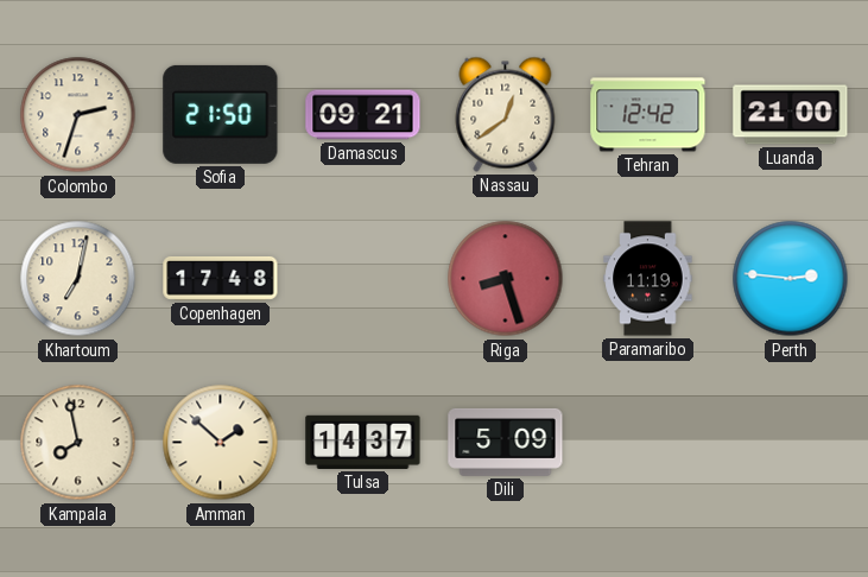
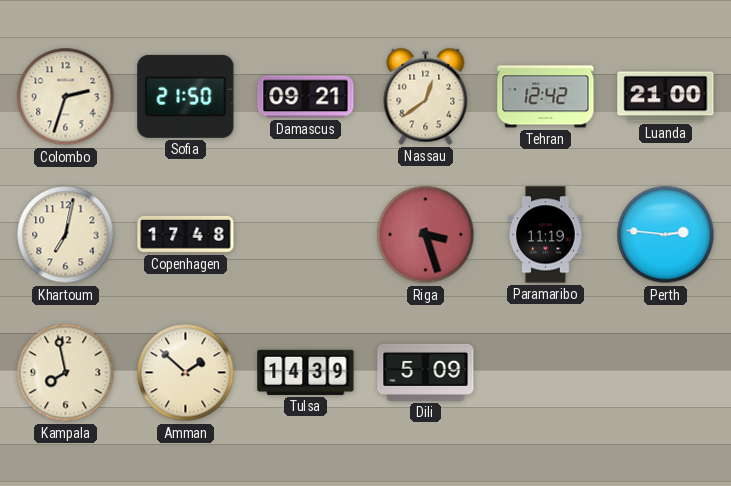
Riga: 8:27 -> 3:27 (426, 235)
Tulsa: 14:37 -> 14:39 (306, 372)
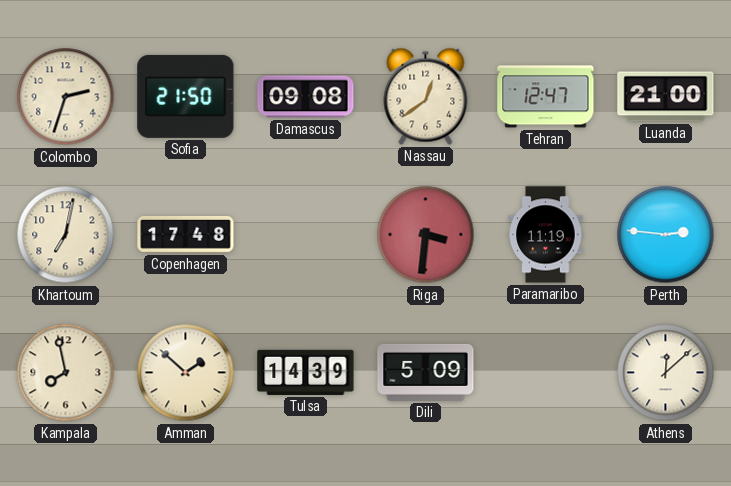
Damascus: 09:21 -> 09:08 (306, 97)
Tehran: 12:42 -> 12:47 (546, 97)
Riga: 3:27 -> 3:31 (426, 235)
Athens: none -> 12:08 (666, 373)
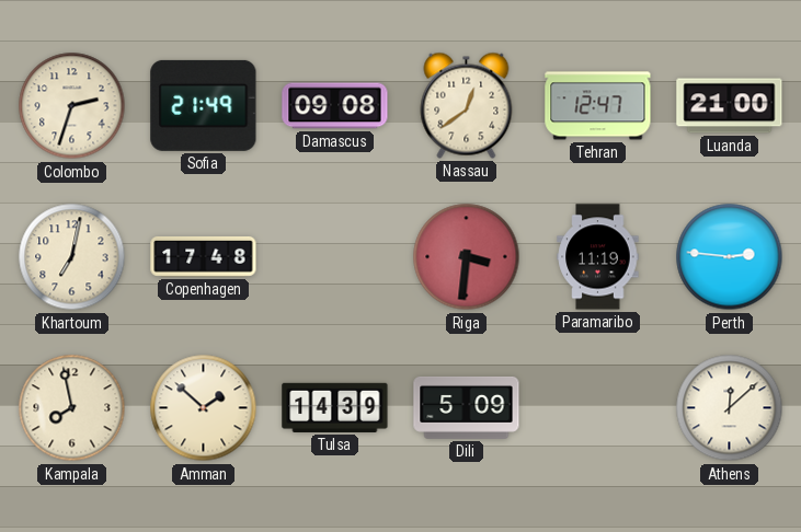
Sofia: 21:50 -> 21:49 (204, 105)
